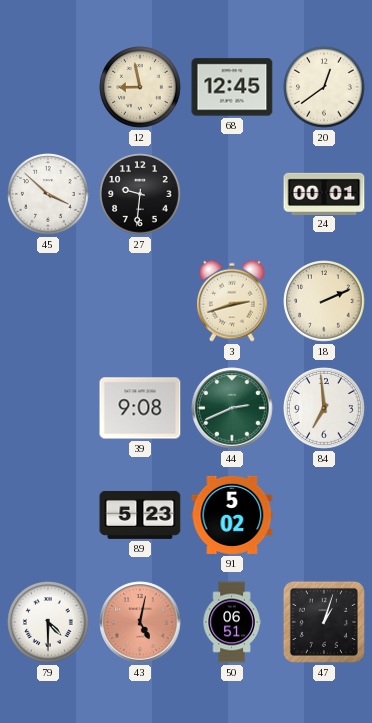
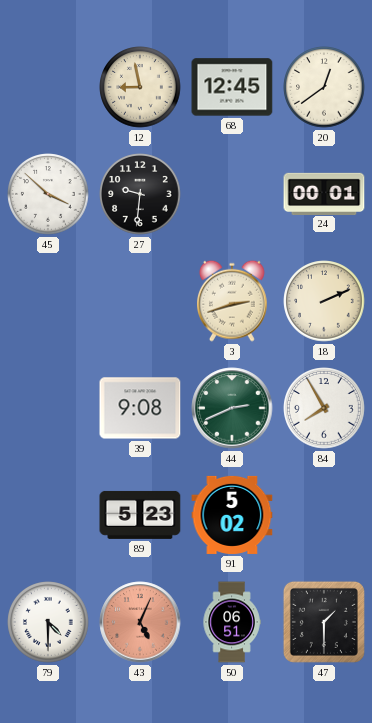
84: 6:59 -> 7:55 (324, 408)
43: 5:02 -> 5:04 (140, 622)
47: 1:03 -> 1:30 (324, 622)
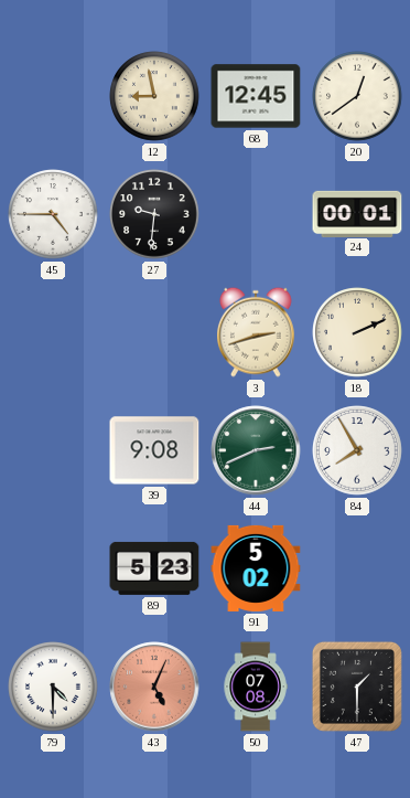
45: 3:52 -> 4:45 (53, 214)
50: 06:51 -> 07:08 (256, 687)
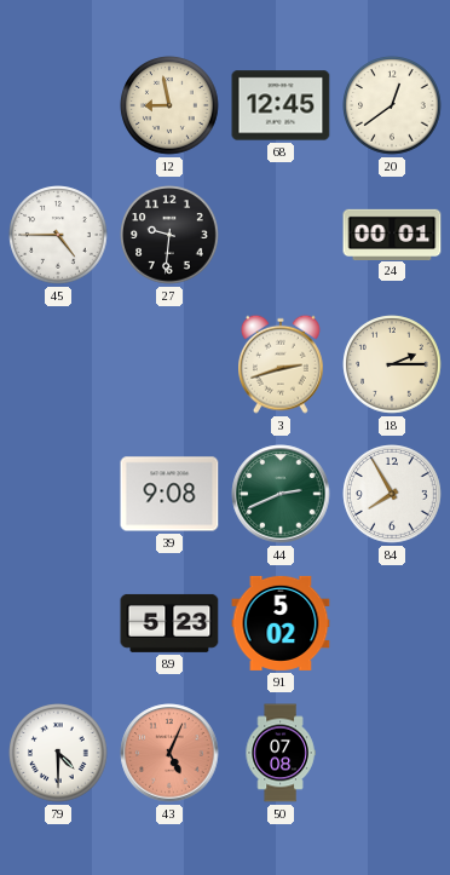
18: 2:11 -> 2:15 (392, 364)
47: 1:30 -> none (357, 687)
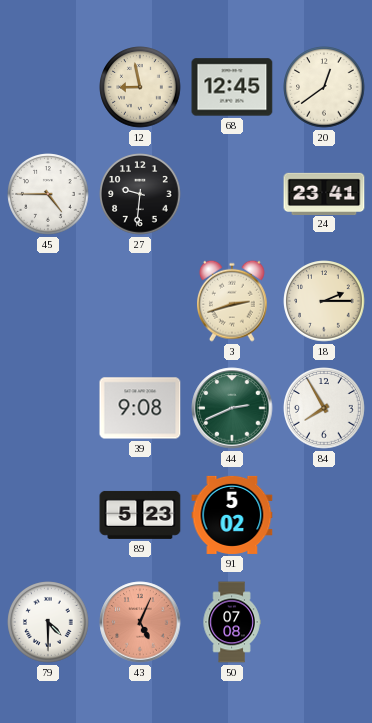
24: 00:01 -> 23:41 (324, 193)
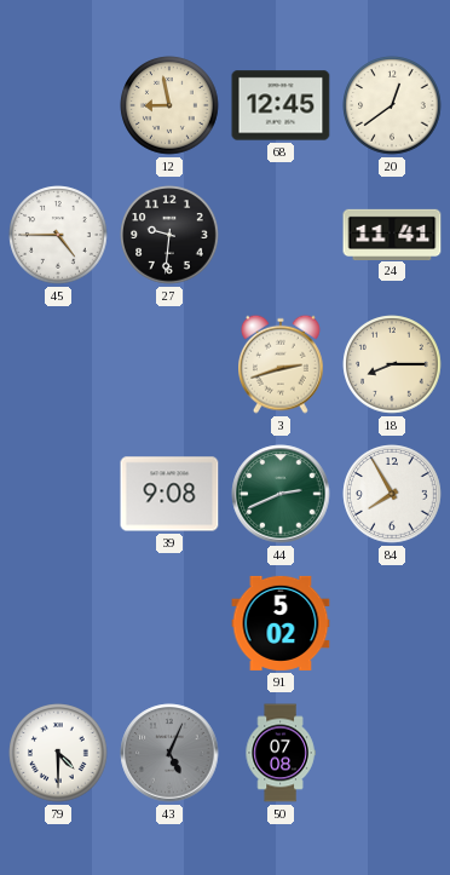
24: 23:41 -> 11:41 (392, 234)
18: 2:15 -> 8:15 (392, 364)
89: 5:23 -> none (140, 515)
43 dial: salmon -> grey (169, 753)
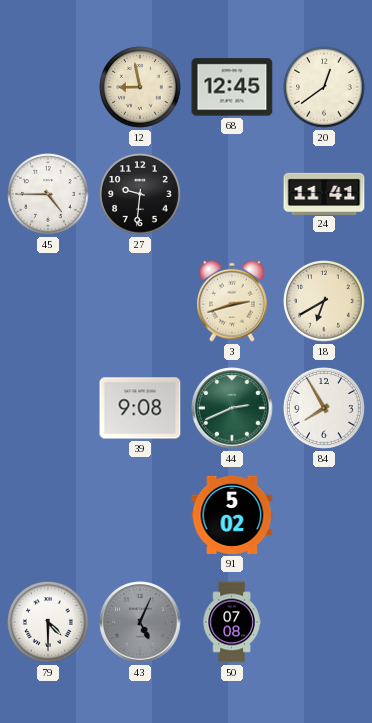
18: 8:15 -> 6:40 (324, 301)
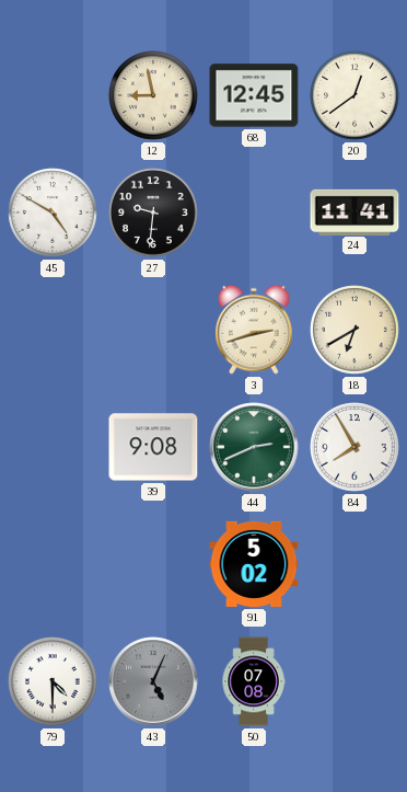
45: 4:45 -> 4:50 (53, 213)
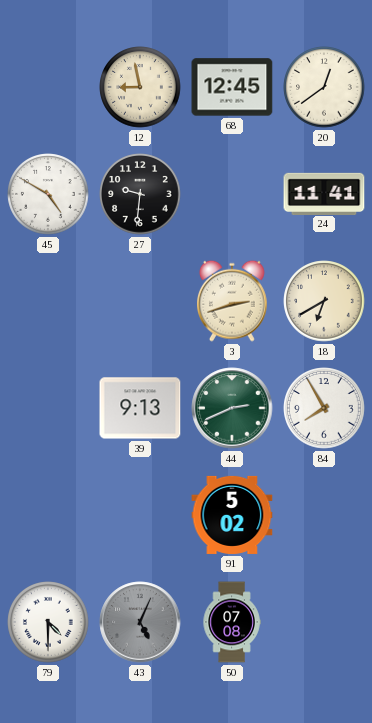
39: 9:08 -> 9:13 (140, 408)
